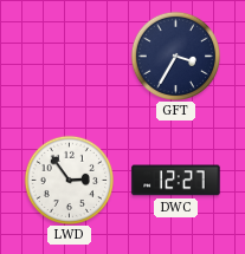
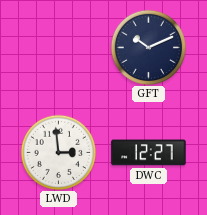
GFT: 3:35 -> 10:11 (148, 47)
LWD: 2:54 -> 2:59 (58, 152)
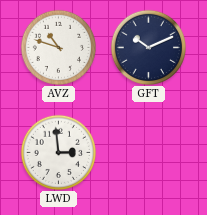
AVZ: none -> 10:48 (58, 47)
DWC: 12:27 -> none (149, 153)
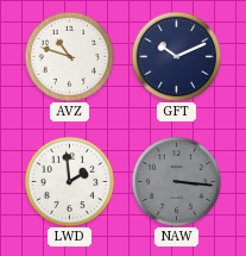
LWD: 2:59 -> 1:59 (69, 181)
NAW: none -> 3:16 (176, 181)
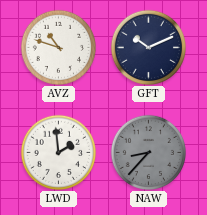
NAW: 3:16 -> 8:37 (148, 152)
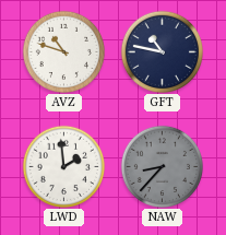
GFT: 10:11 -> 10:47 (162, 51)
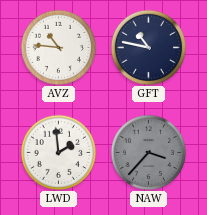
AVZ: 10:48 -> 10:46 (58, 47)
NAW: 8:37 -> 3:37 (148, 152)
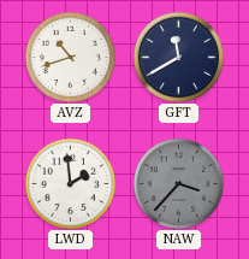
AVZ: 10:46 -> 10:42 (70, 57)
GFT: 10:47 -> 11:40 (178, 57)
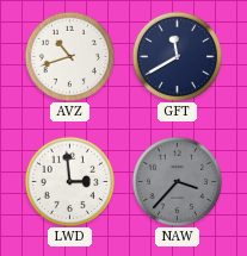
LWD: 1:59 -> 2:59 (69, 181)
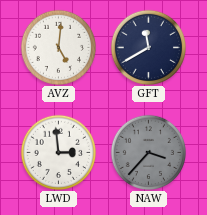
AVZ: 10:42 -> 5:01 (58, 47)
